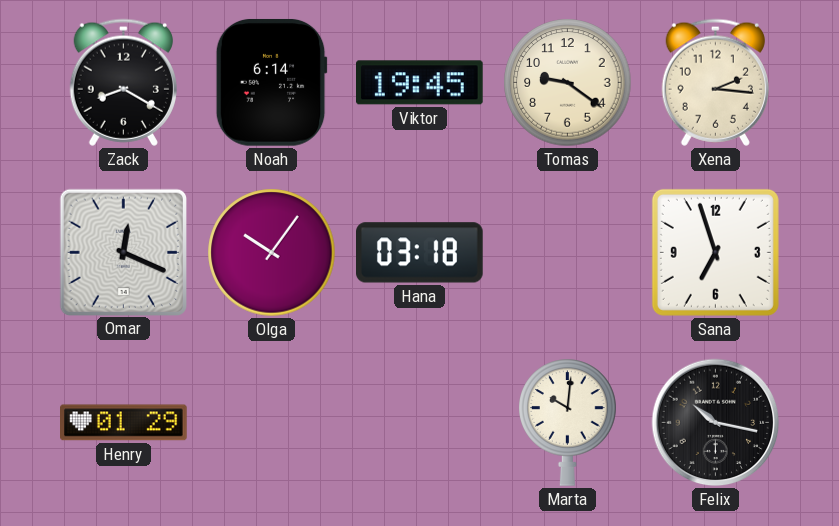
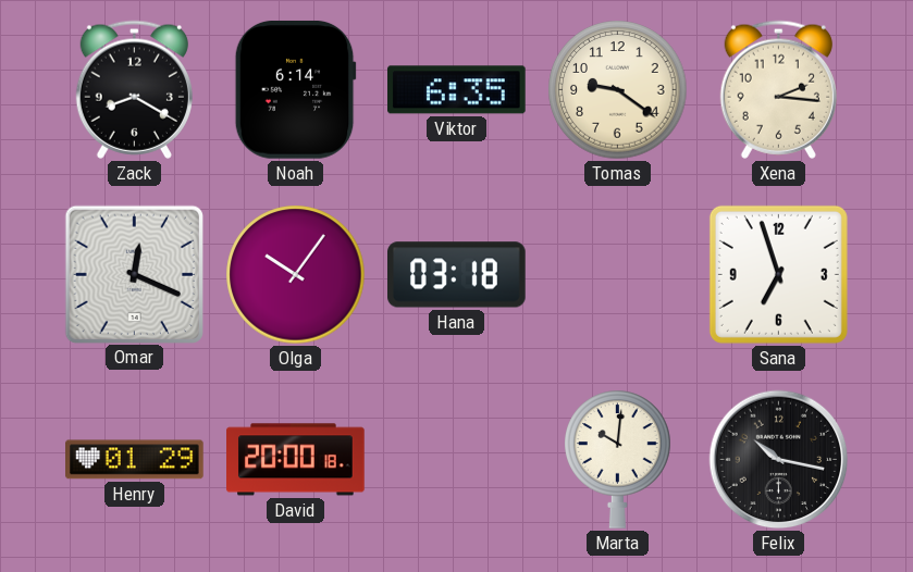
Viktor: 19:45 -> 6:35 (457, 90)
David: none -> 20:00 (296, 460)
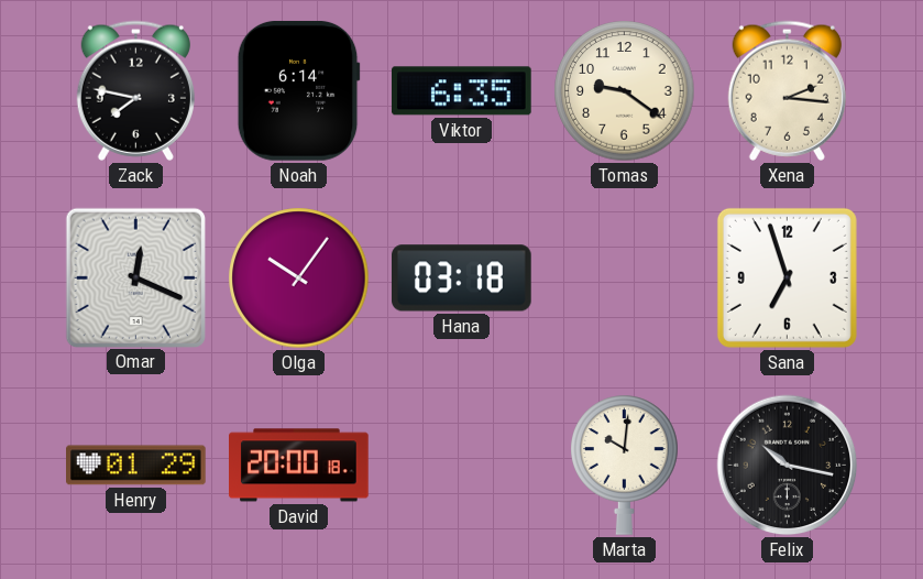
Zack: 8:20 -> 7:47 (135, 90)
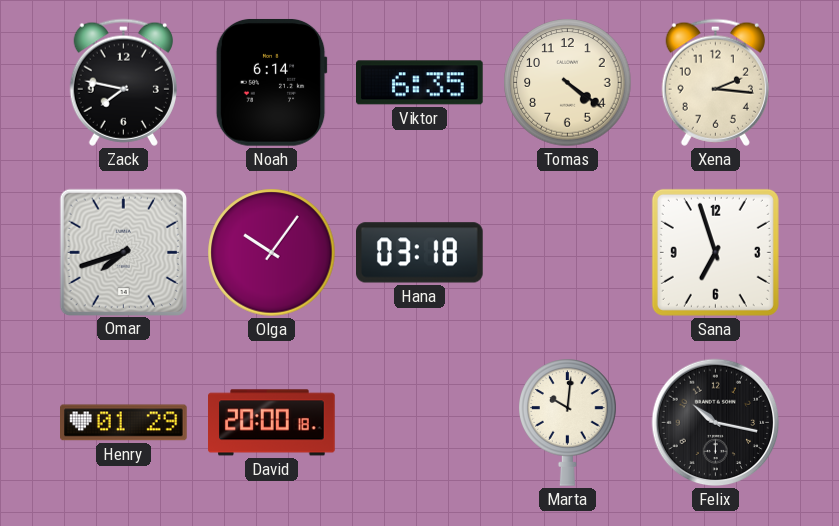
Tomas: 9:21 -> 4:21 (568, 83)
Omar: 12:19 -> 7:42 (123, 252)
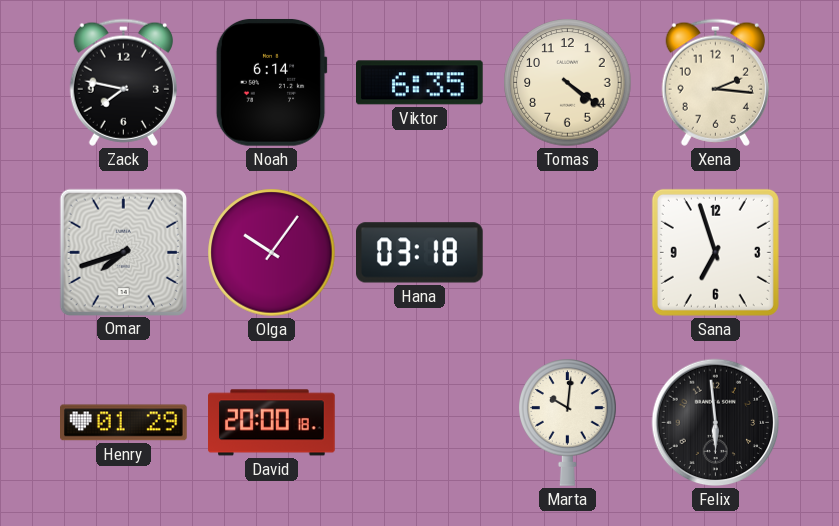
Felix: 10:17 -> 5:59 (716, 423)
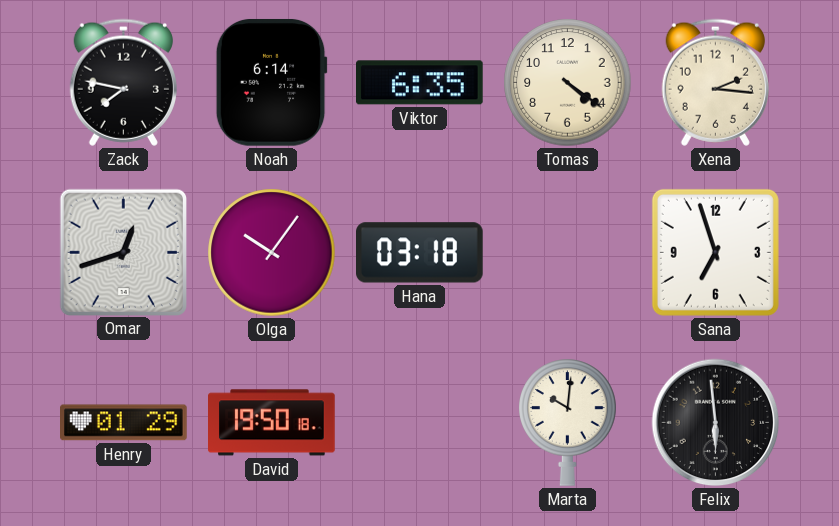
Omar: 7:42 -> 12:42 (123, 252)
David: 20:00 -> 19:50 (272, 423)
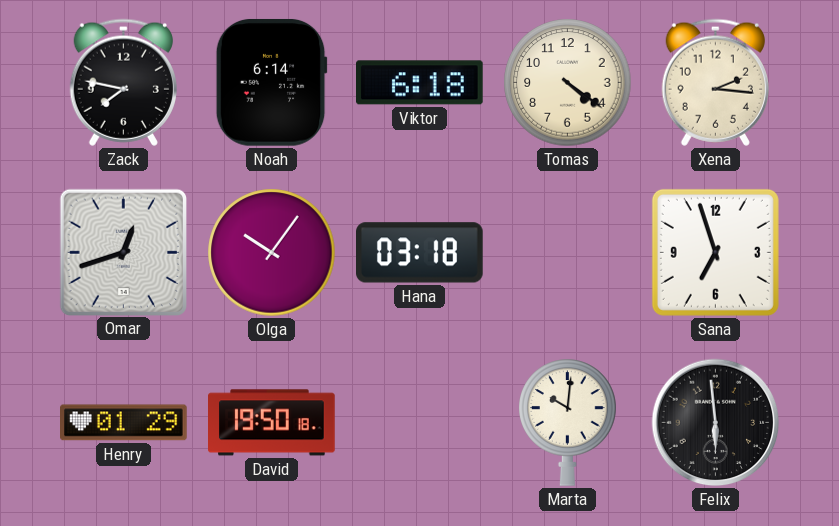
Viktor: 6:35 -> 6:18 (420, 83)
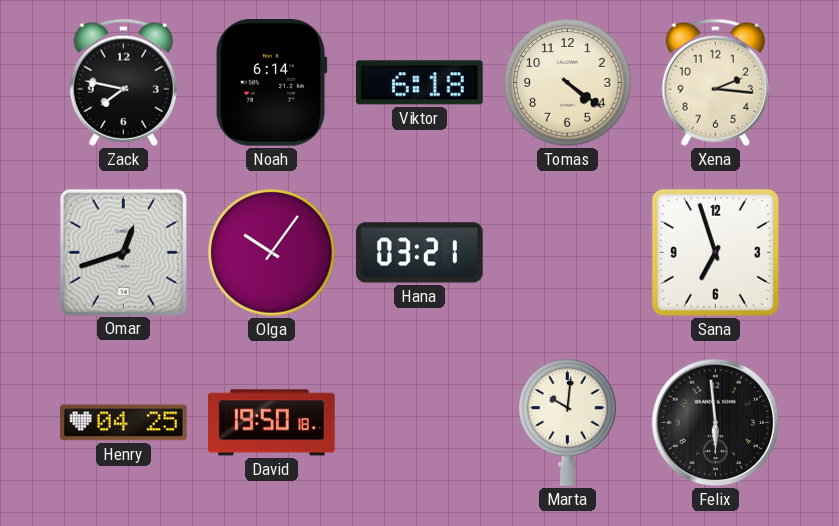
Hana: 03:18 -> 03:21 (420, 253)
Henry: 01:29 -> 04:25 (124, 423)
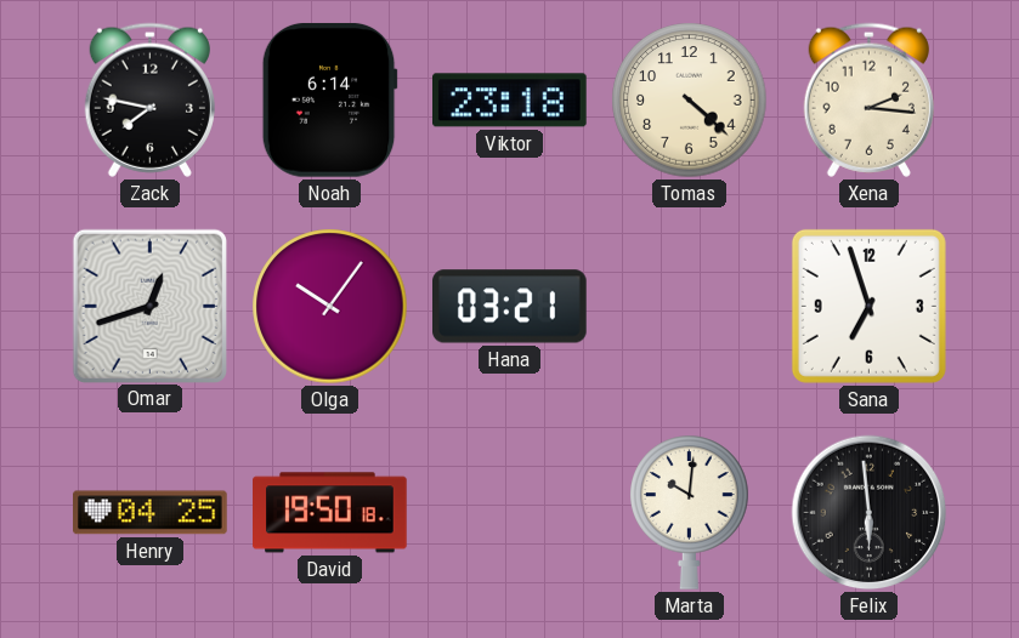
Viktor: 6:18 -> 23:18 (510, 101)
Tomas: 4:21 -> 4:22 (690, 101)
